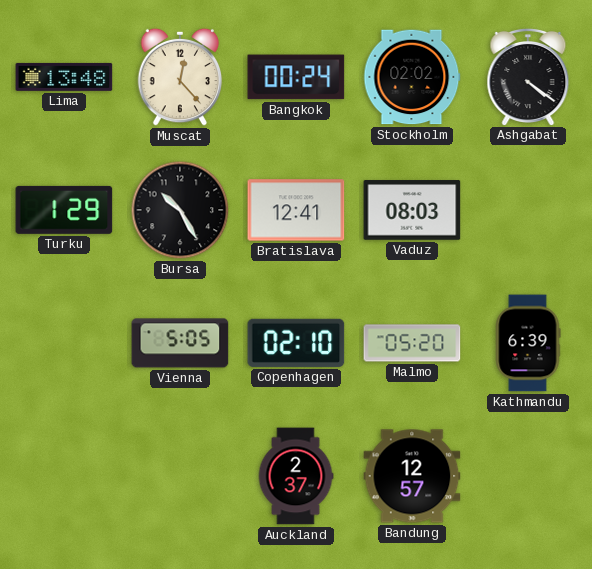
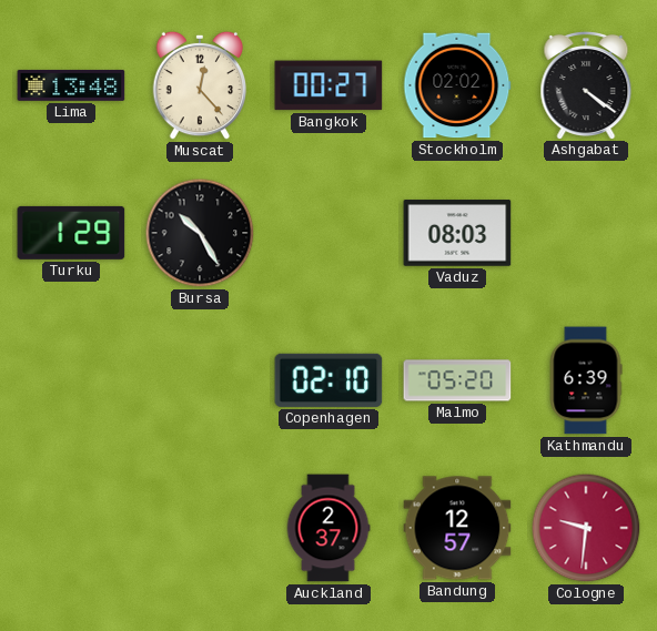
Bangkok: 00:24 -> 00:27 (328, 85)
Bratislava: 12:41 -> none (296, 210)
Vienna: 5:05 -> none (180, 343)
Cologne: none -> 9:31 (586, 528)
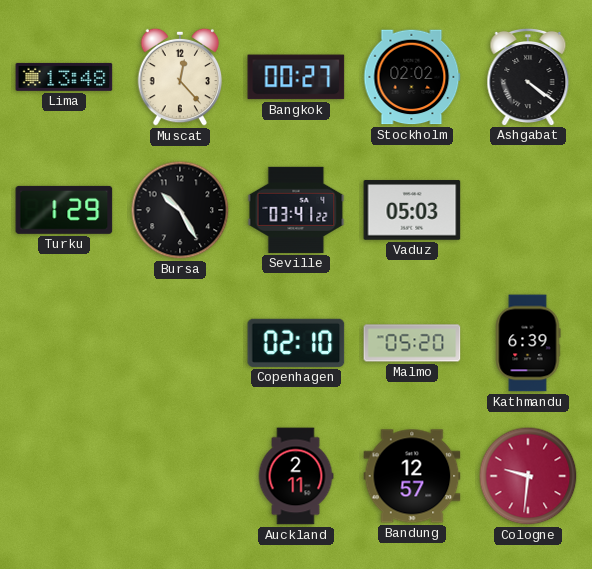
Seville: none -> 03:41 (296, 210)
Vaduz: 08:03 -> 05:03 (412, 210)
Auckland: 2:37 -> 2:11 (296, 476)
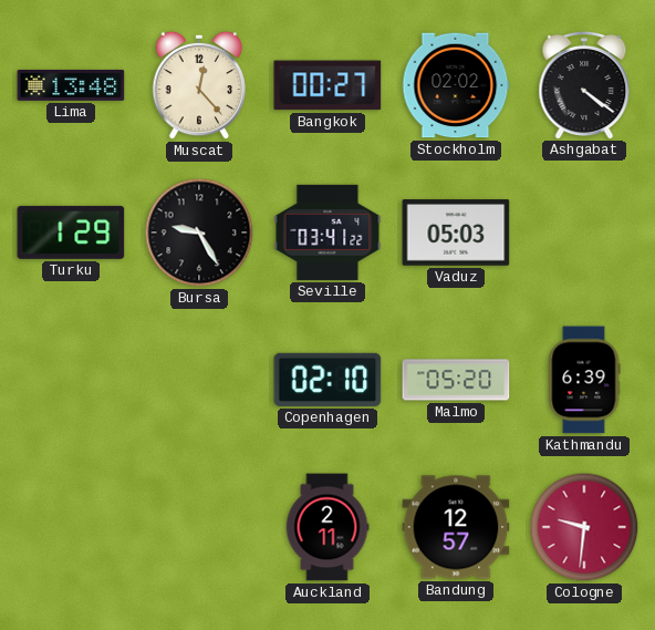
Bursa: 10:25 -> 9:25 (199, 233)
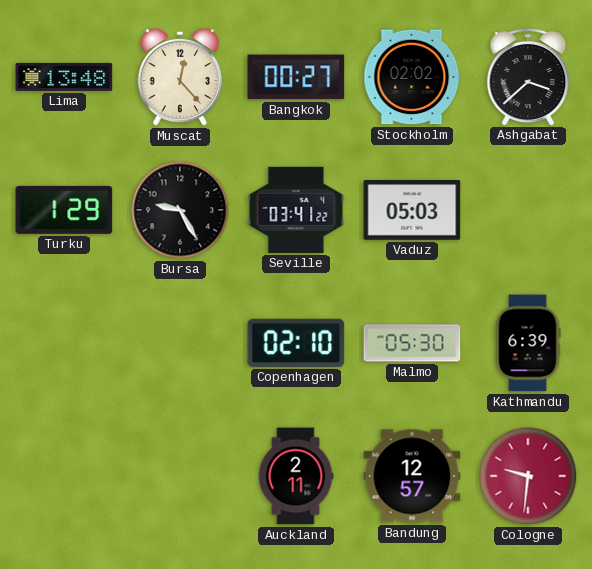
Ashgabat: 4:21 -> 3:38 (528, 76)
Malmo: 05:20 -> 05:30 (412, 343)
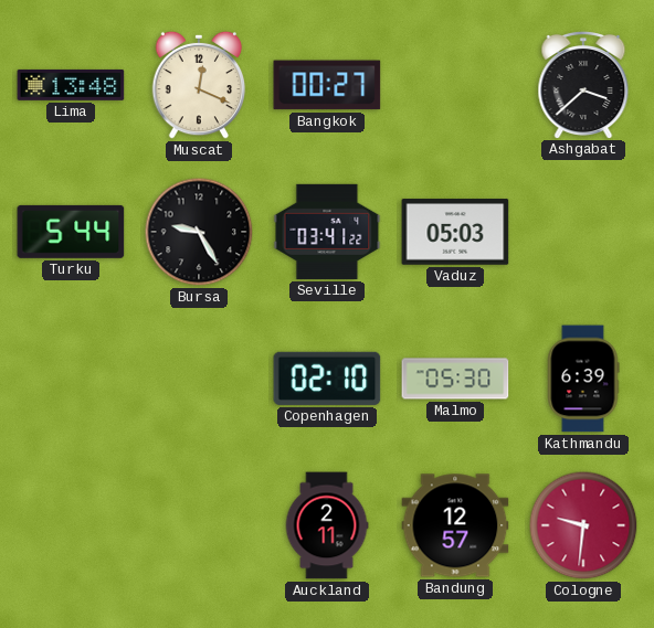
Muscat: 12:23 -> 12:19 (199, 85)
Stockholm: 02:02 -> none (412, 77)
Turku: 1:29 -> 5:44 (71, 232)
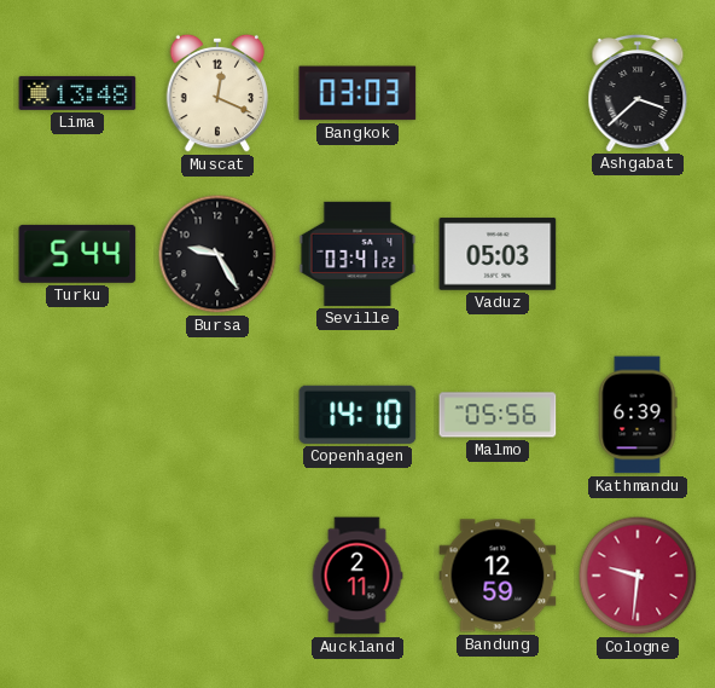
Bangkok: 00:27 -> 03:03 (357, 93)
Copenhagen: 02:10 -> 14:10 (357, 415)
Malmo: 05:30 -> 05:56 (498, 415)
Bandung: 12:57 -> 12:59 (498, 576)
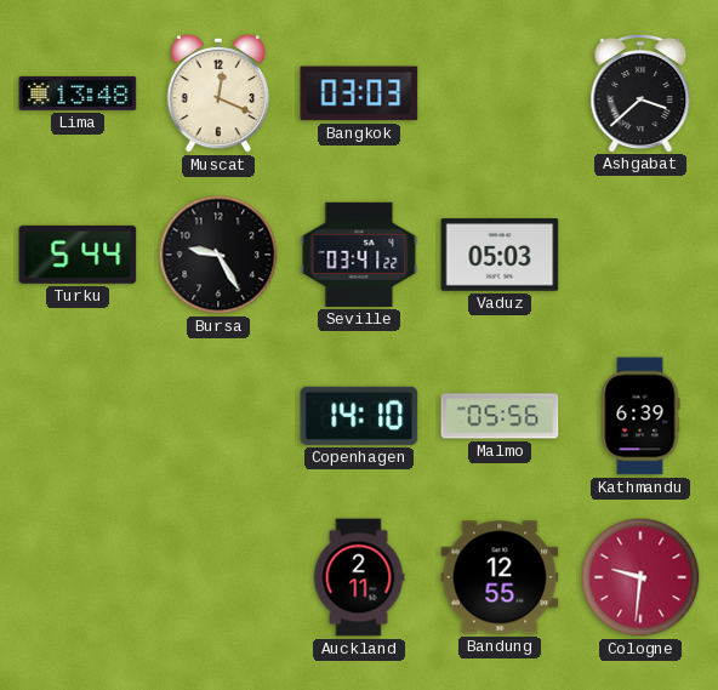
Bandung: 12:59 -> 12:55 (500, 577)
